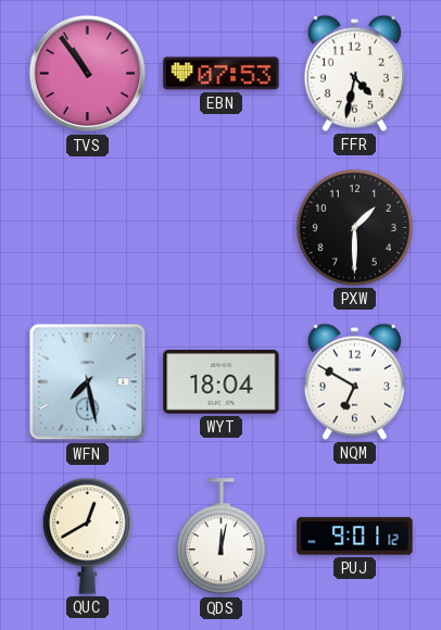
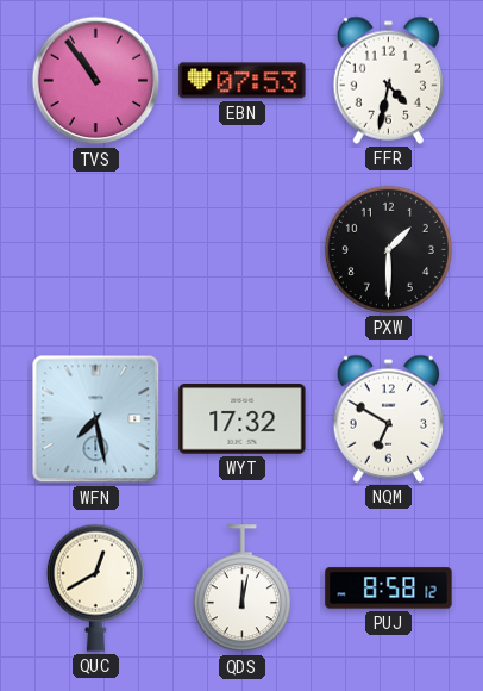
WYT: 18:04 -> 17:32 (243, 419)
PUJ: 9:01 -> 8:58 (389, 589)
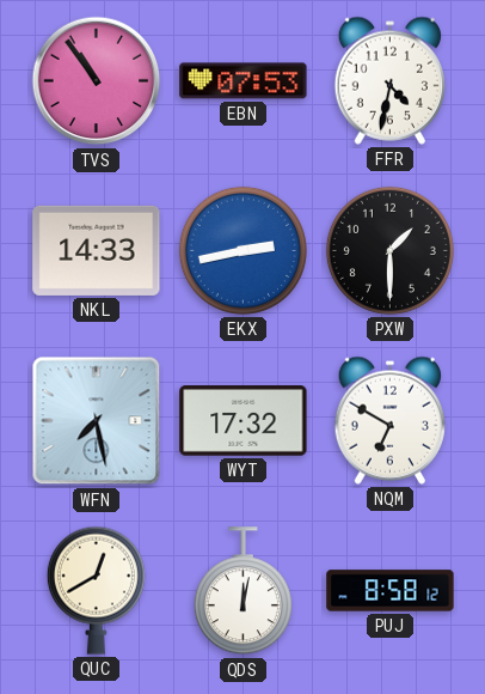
NKL: none -> 14:33 (97, 250)
EKX: none -> 2:43 (242, 250)
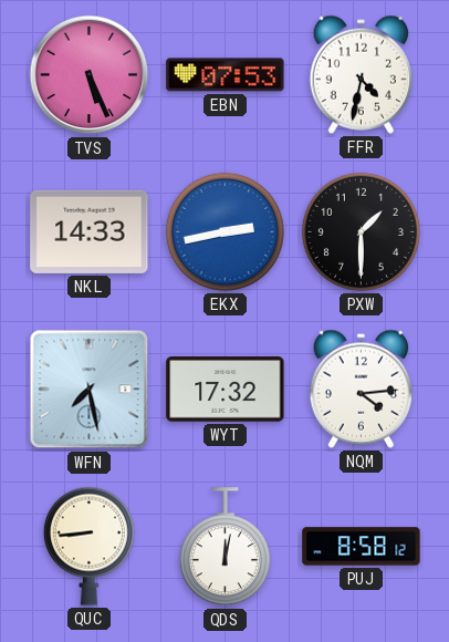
TVS: 10:54 -> 5:26 (90, 75)
NQM: 6:50 -> 4:14 (361, 389)
QUC: 12:40 -> 8:44 (88, 546)
